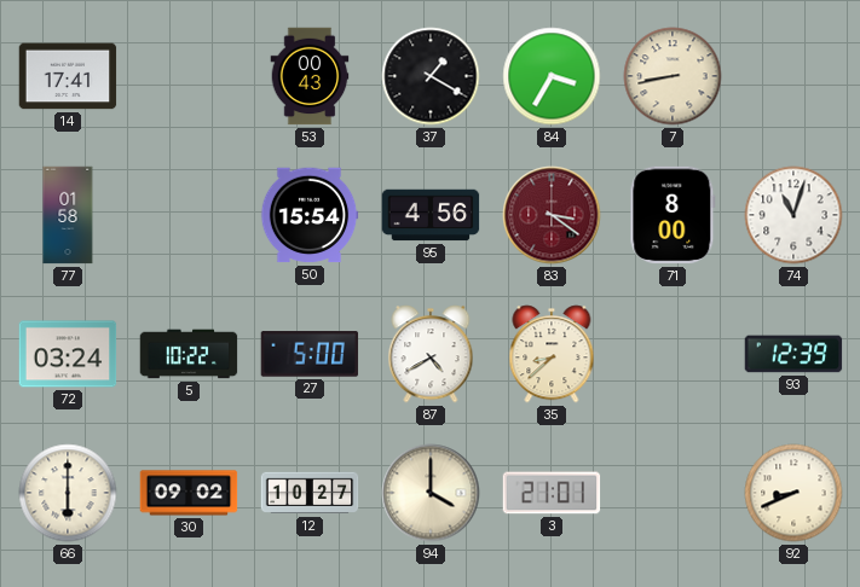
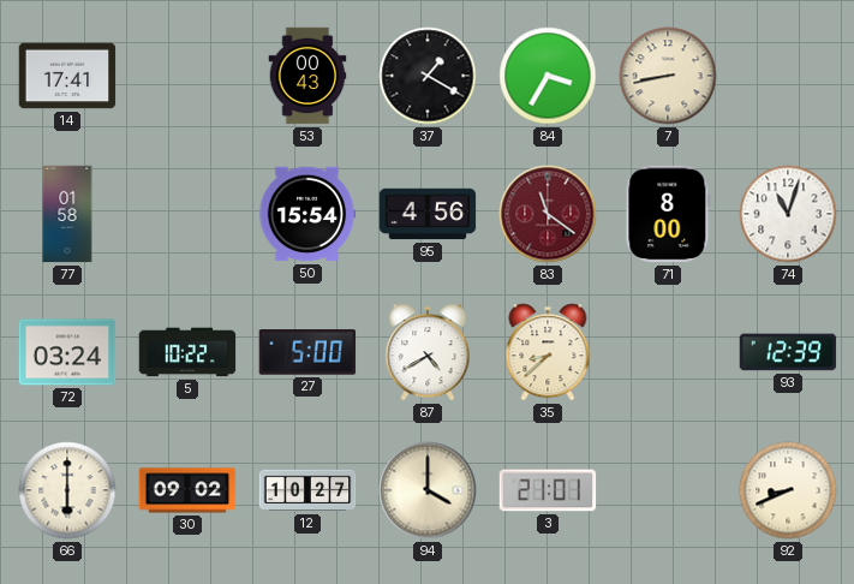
83: 3:21 -> 11:21 (548, 214)
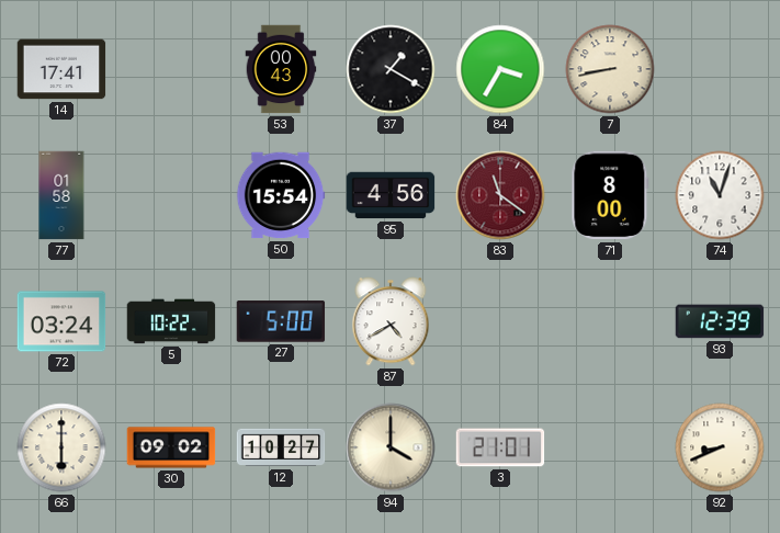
35: 8:38 -> none (548, 352)
